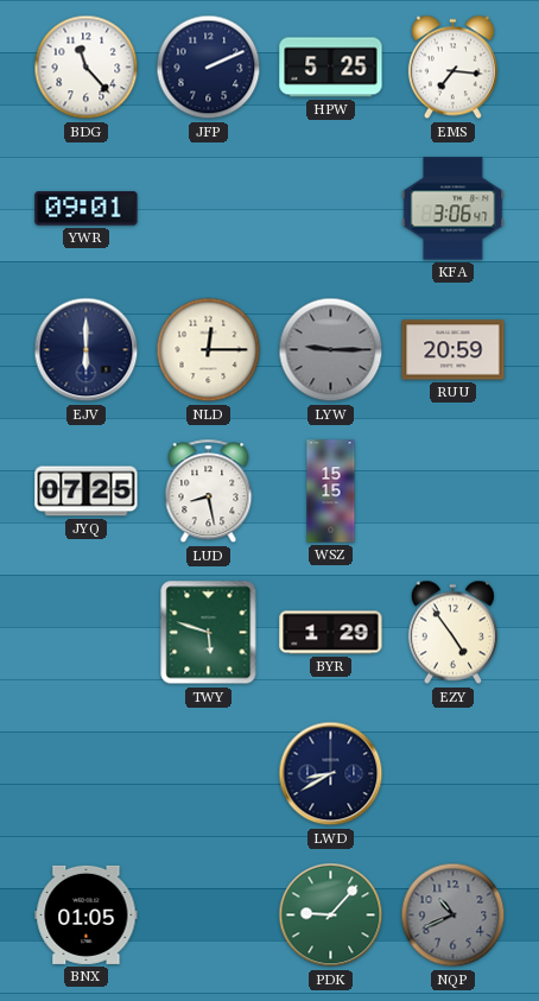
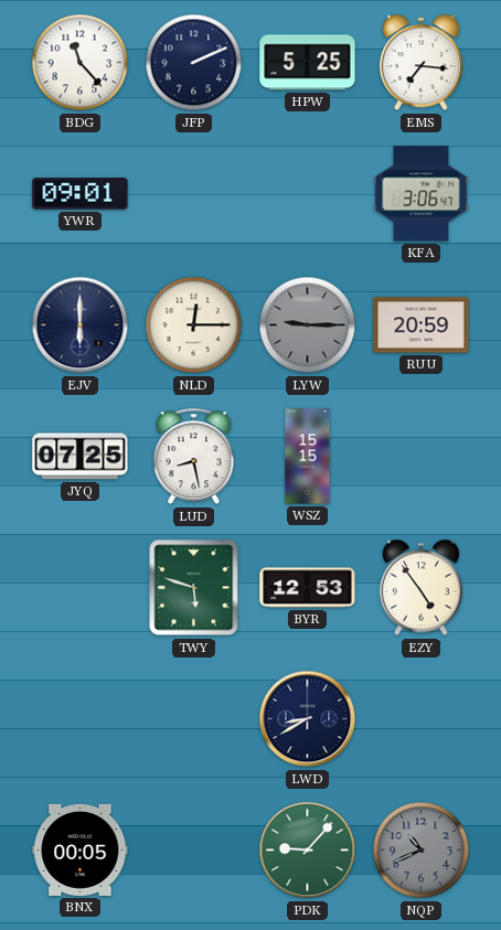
BYR: 1:29 -> 12:53 (308, 588)
BNX: 01:05 -> 00:05 (81, 849)
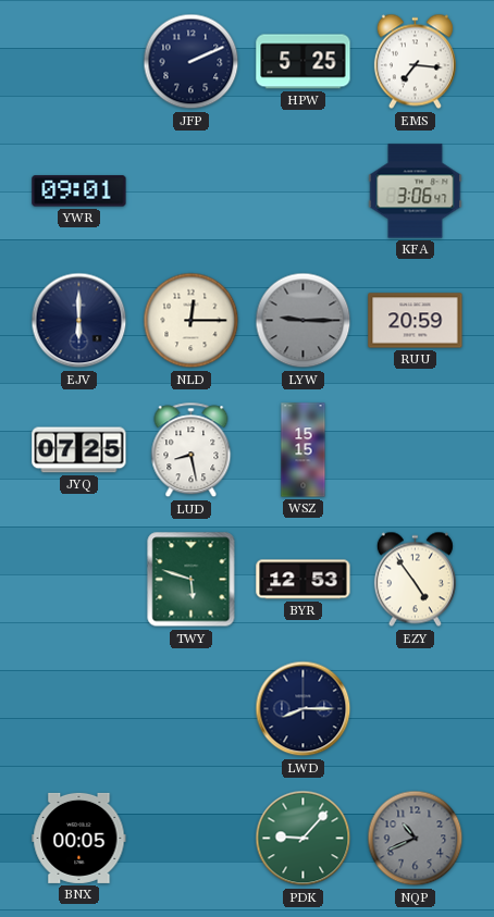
BDG: 11:23 -> none (81, 63)
LWD: 8:40 -> 8:15 (304, 709)
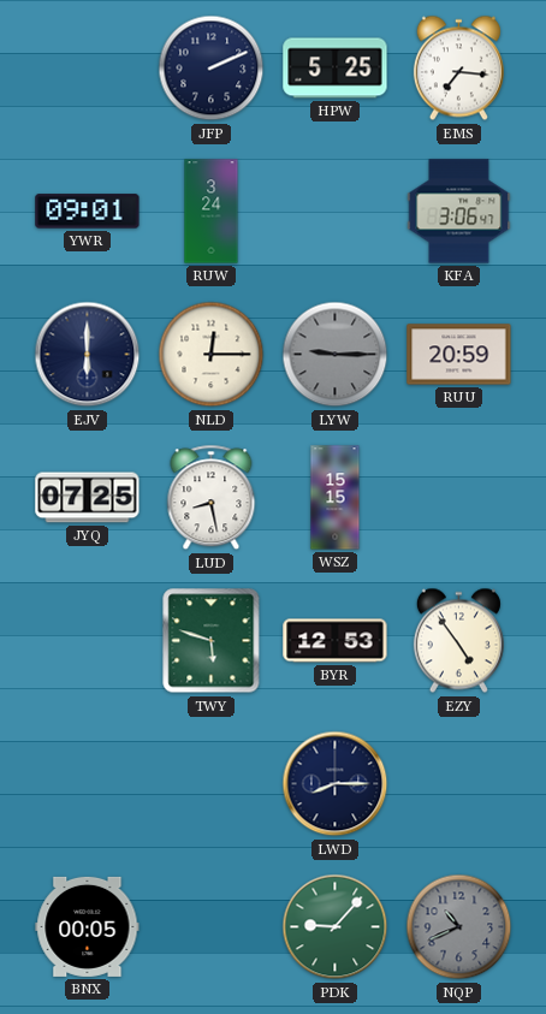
RUW: none -> 3:24 (212, 212)
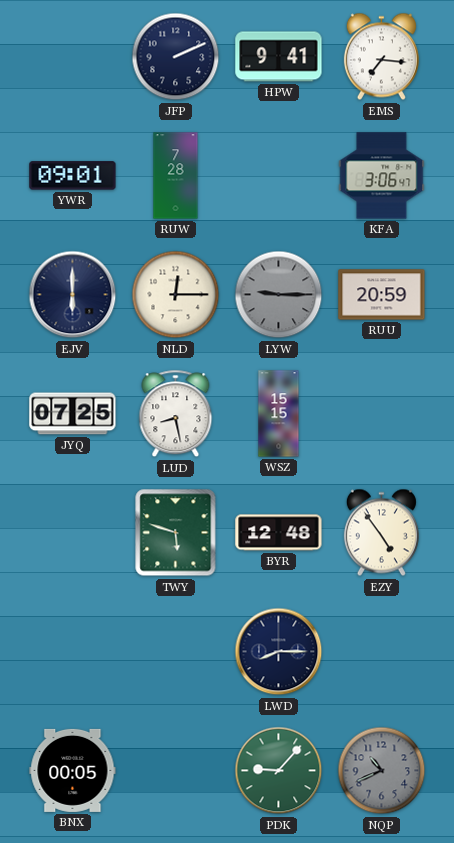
HPW: 5:25 -> 9:41 (279, 57)
RUW: 3:24 -> 7:28 (176, 176)
BYR: 12:53 -> 12:48 (279, 533)
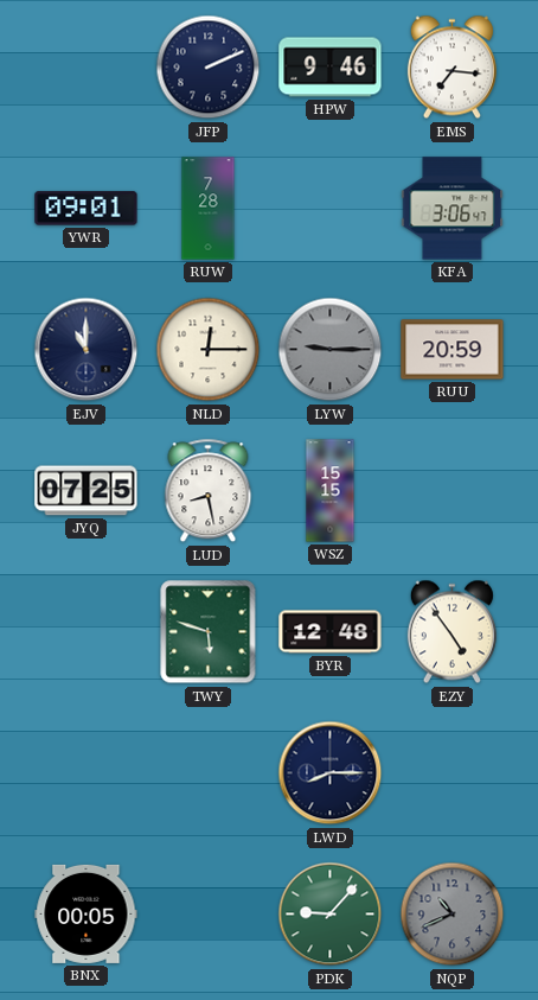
HPW: 9:41 -> 9:46 (331, 68)
EJV: 6:00 -> 11:00 (87, 350)
